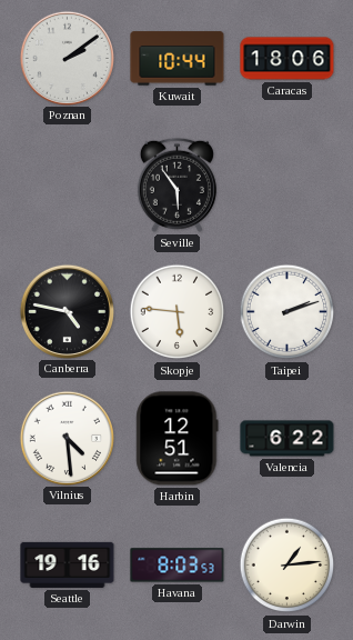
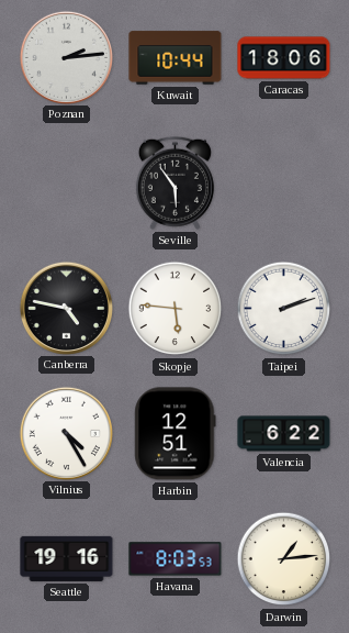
Poznan: 2:09 -> 2:14 (66, 57)
Vilnius: 4:29 -> 4:25 (66, 433)
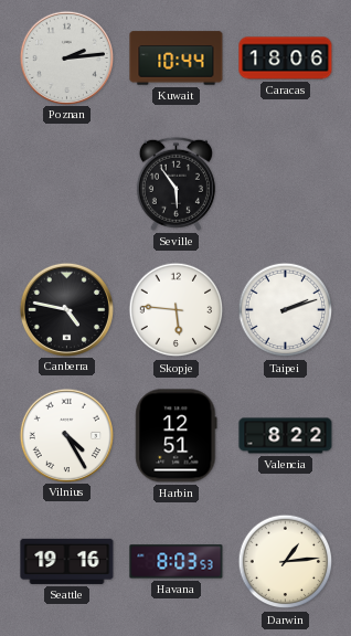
Valencia: 6:22 -> 8:22 (286, 436)
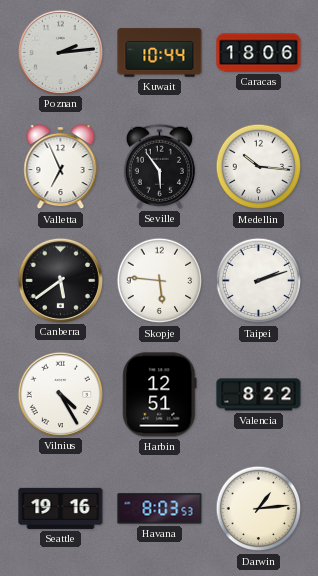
Valletta: none -> 6:56 (61, 167)
Medellin: none -> 10:16 (259, 167)
Canberra: 4:47 -> 5:39 (60, 280)
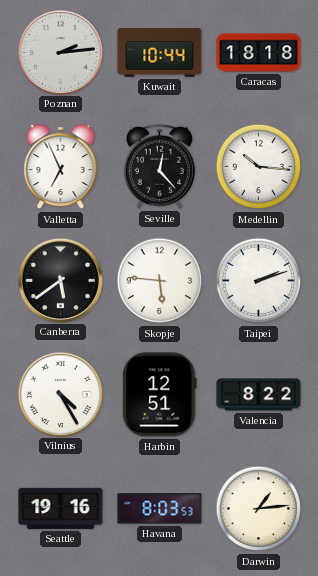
Caracas: 18:06 -> 18:18 (259, 53)
Seville: 5:54 -> 12:23 (159, 166)
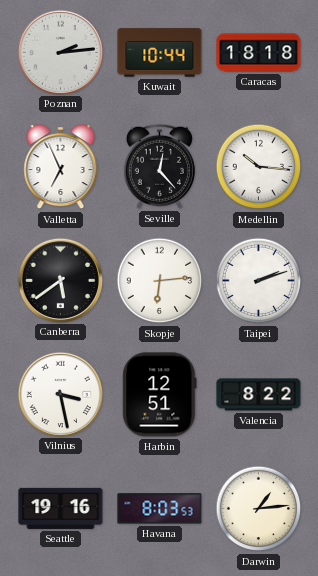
Skopje: 5:46 -> 6:14 (160, 281)
Vilnius: 4:25 -> 3:28 (60, 394)
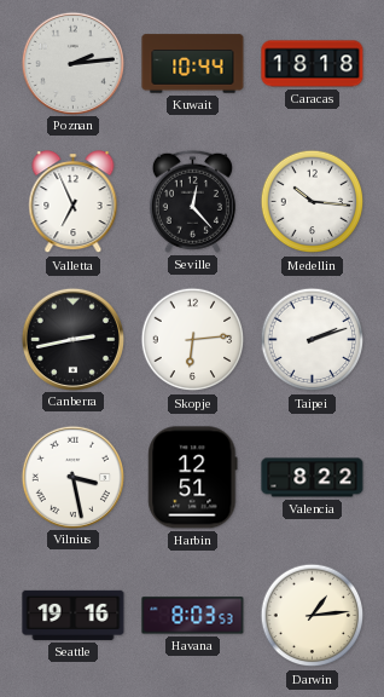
Canberra: 5:39 -> 2:43 (72, 339)
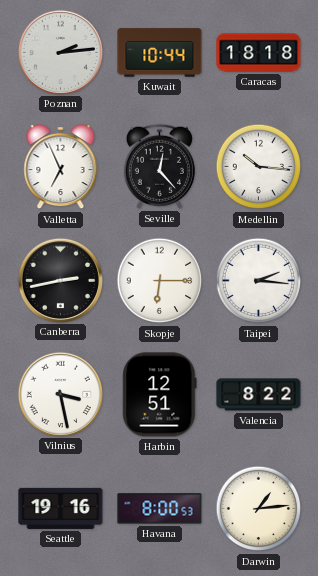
Skopje: 6:14 -> 6:15 (160, 281)
Taipei: 2:12 -> 2:16 (259, 281)
Havana: 8:03 -> 8:00 (160, 509)
